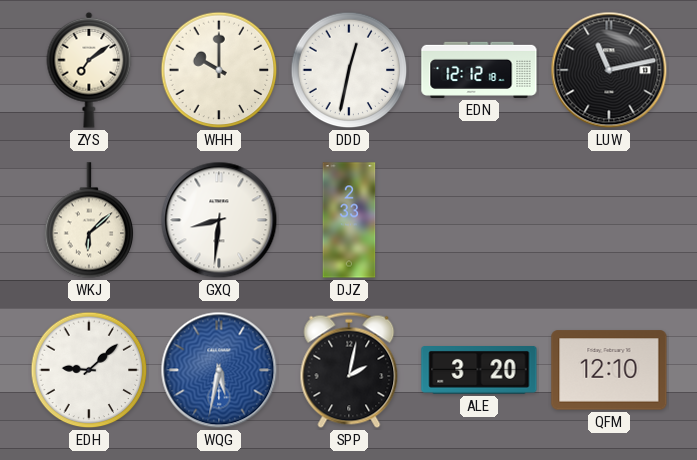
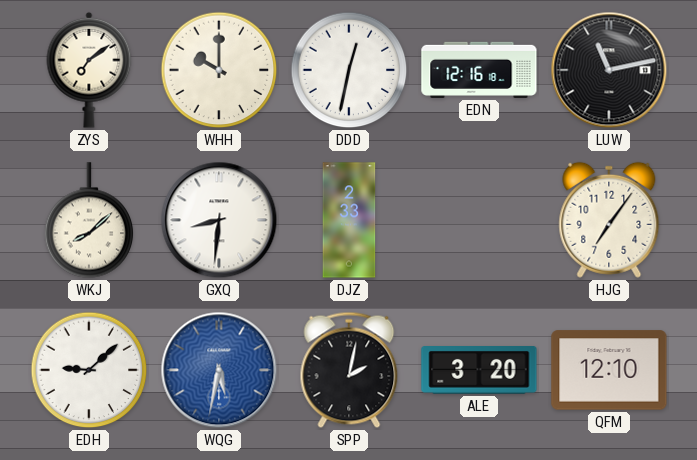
EDN: 12:12 -> 12:16 (479, 70)
WKJ: 6:08 -> 8:08 (89, 220)
HJG: none -> 7:06 (609, 220)
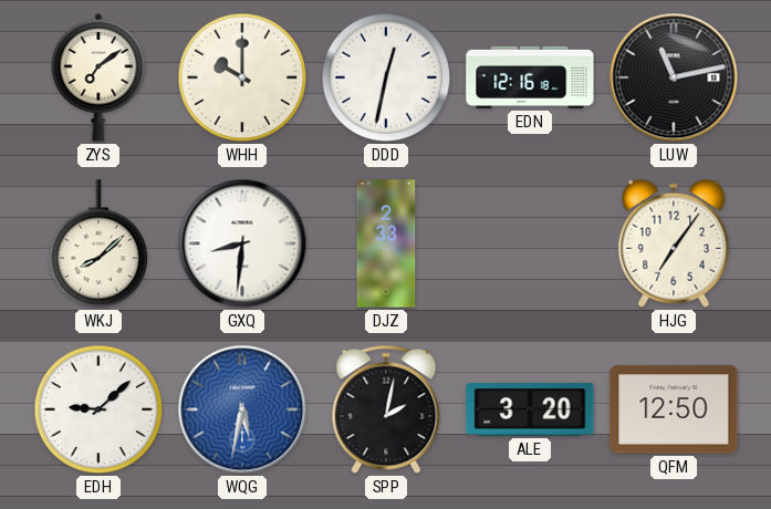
QFM: 12:10 -> 12:50 (674, 409)
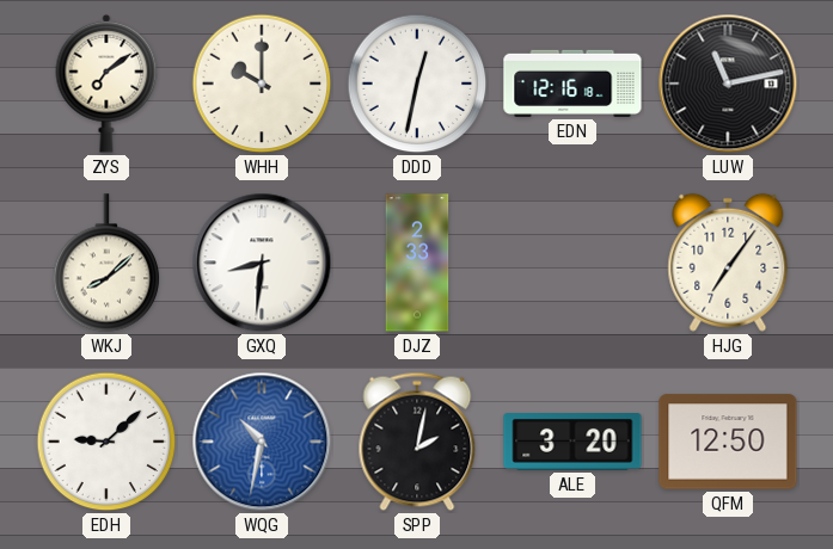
WQG: 5:32 -> 10:32 (262, 442)
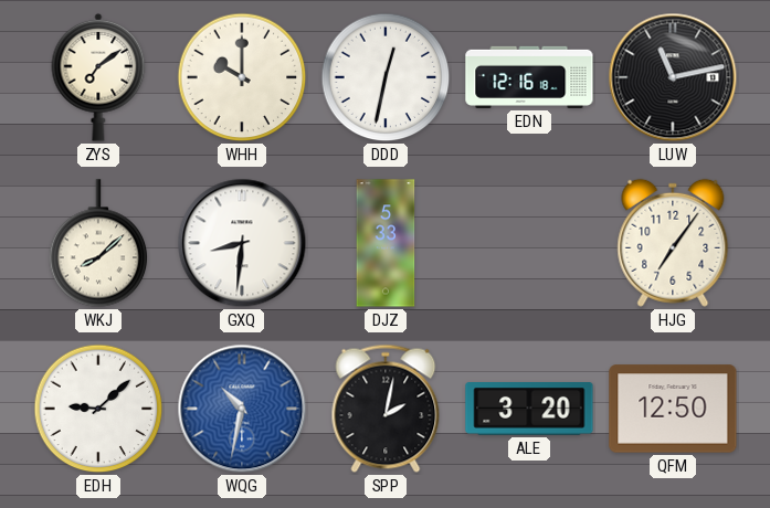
DJZ: 2:33 -> 5:33 (386, 243)
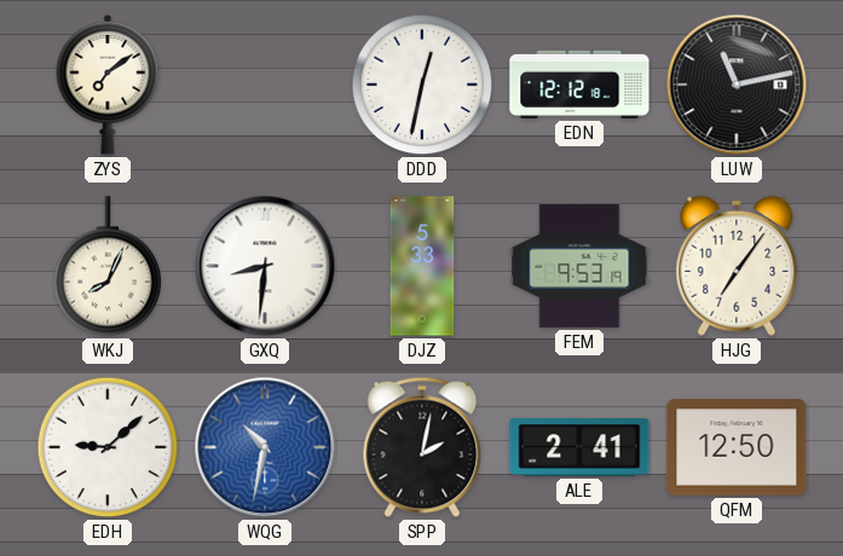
WHH: 10:00 -> none (242, 77)
EDN: 12:16 -> 12:12 (579, 85)
WKJ: 8:08 -> 8:04 (108, 266)
FEM: none -> 9:53 (579, 266)
ALE: 3:20 -> 2:41 (579, 448)
